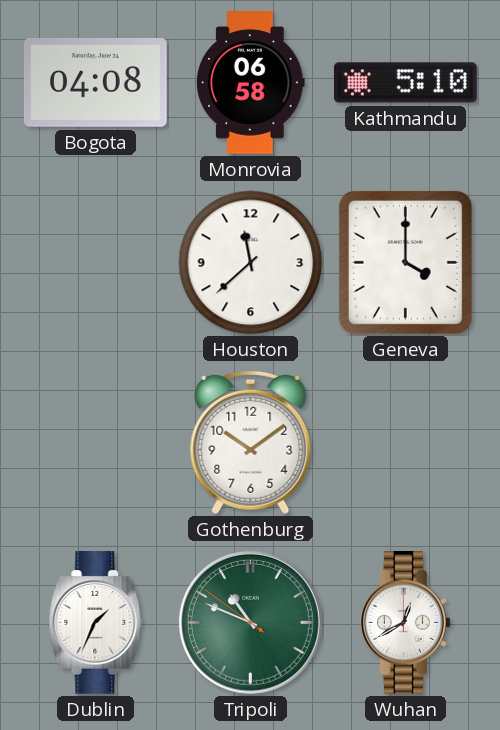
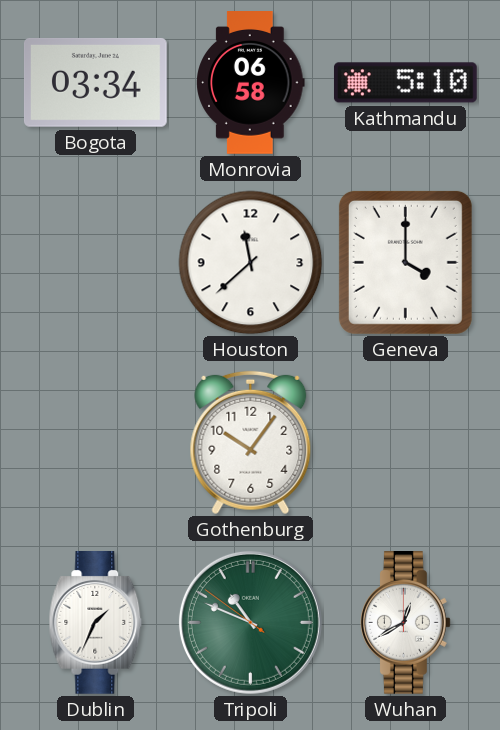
Bogota: 04:08 -> 03:34 (95, 82)
Gothenburg: 10:09 -> 10:06 (251, 443)
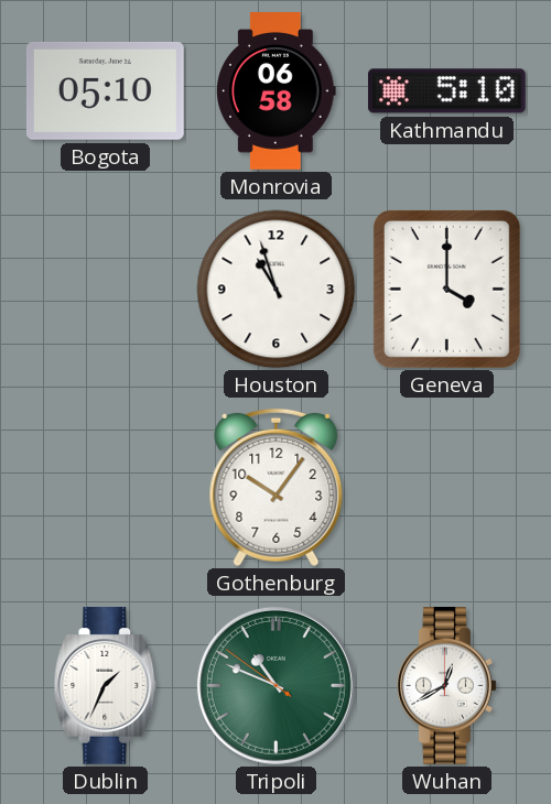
Bogota: 03:34 -> 05:10 (105, 90)
Houston: 11:38 -> 10:57 (277, 290)
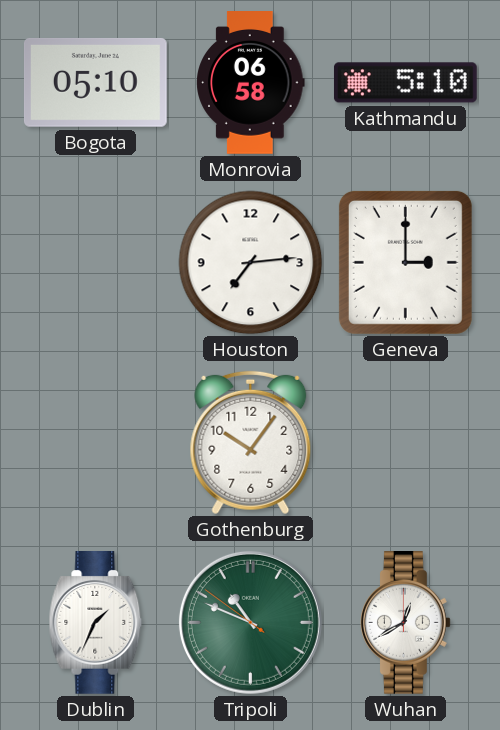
Houston: 10:57 -> 7:14 (251, 263)
Geneva: 4:00 -> 3:00 (405, 262)
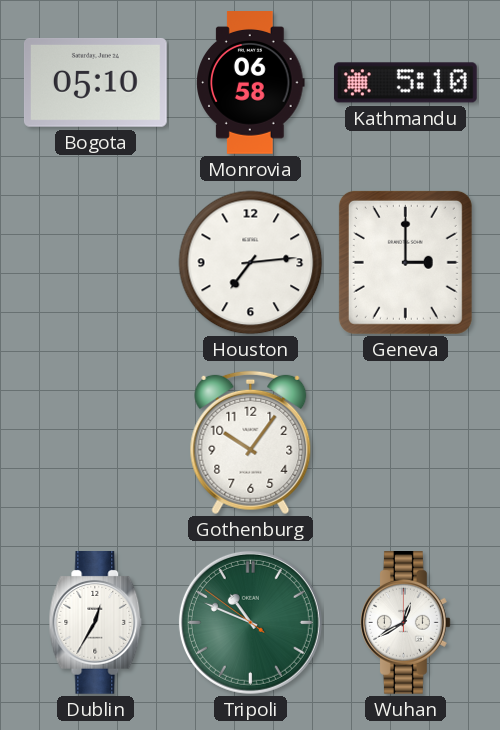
Dublin: 1:34 -> 12:35 (96, 623)
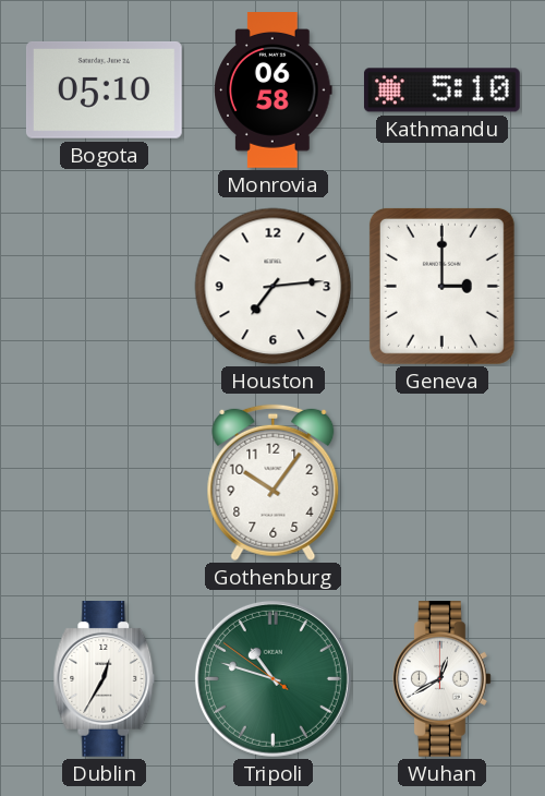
Tripoli: 10:48 -> 10:47 (272, 678)
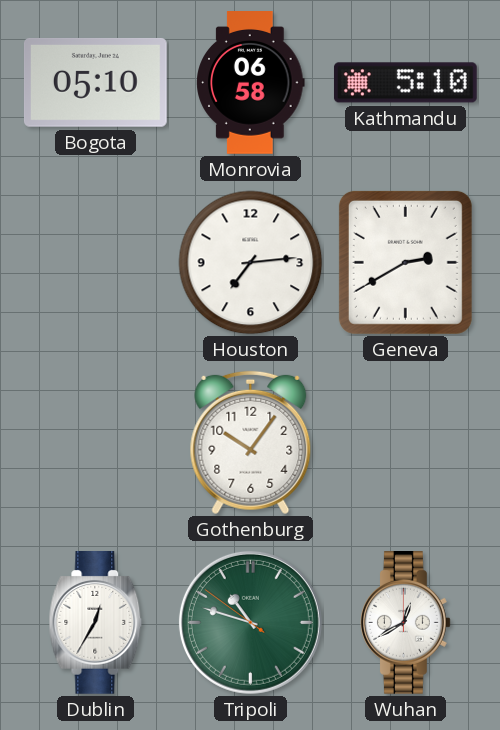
Geneva: 3:00 -> 2:40 (405, 262)
